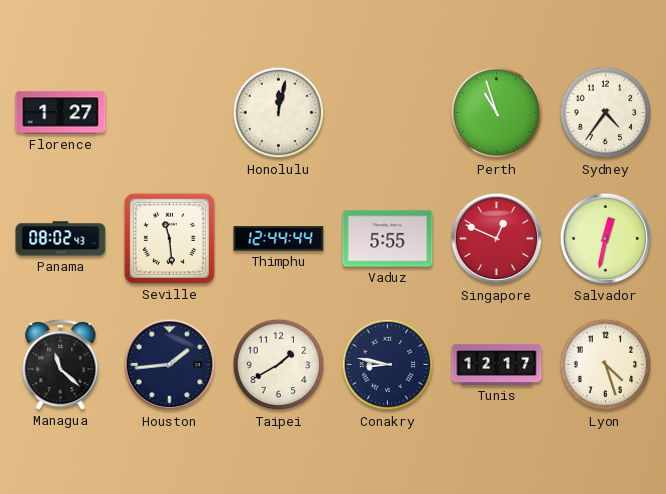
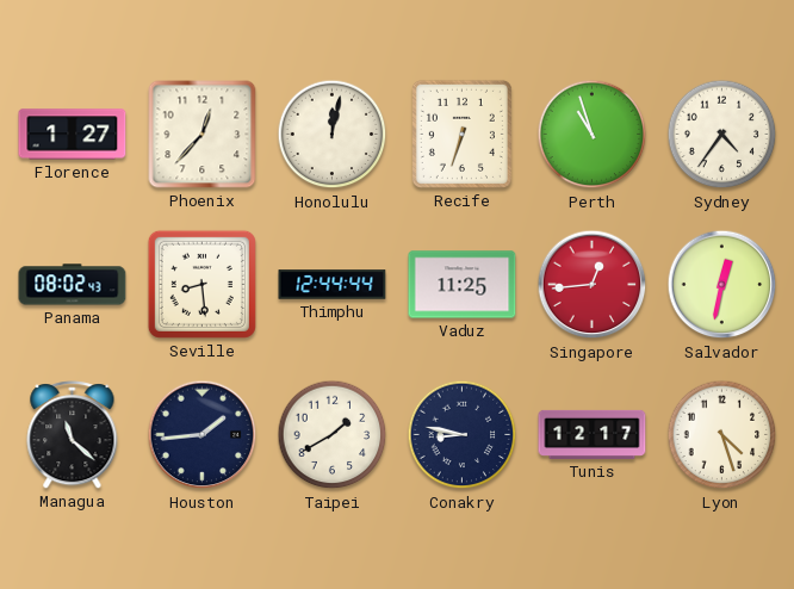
Phoenix: none -> 12:37 (203, 135)
Recife: none -> 6:33 (461, 134)
Seville: 11:29 -> 8:29 (201, 284)
Vaduz: 5:55 -> 11:25 (463, 285)
Singapore: 12:49 -> 12:44 (593, 285)
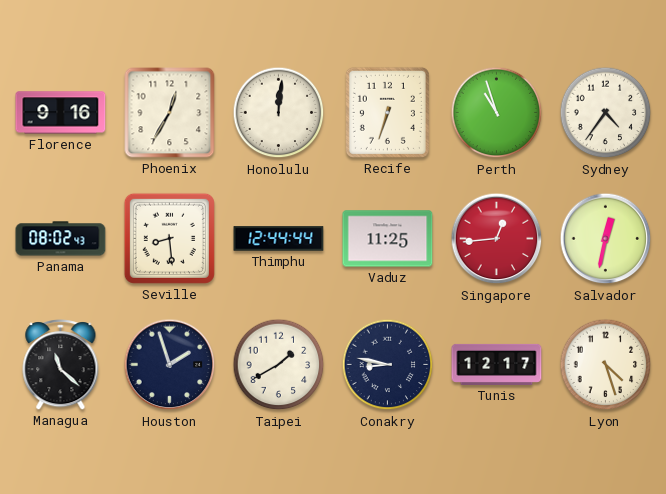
Florence: 1:27 -> 9:16 (61, 113)
Phoenix: 12:37 -> 12:35 (170, 113)
Honolulu: 12:02 -> 12:01 (279, 113)
Houston: 1:44 -> 1:57 (170, 365)
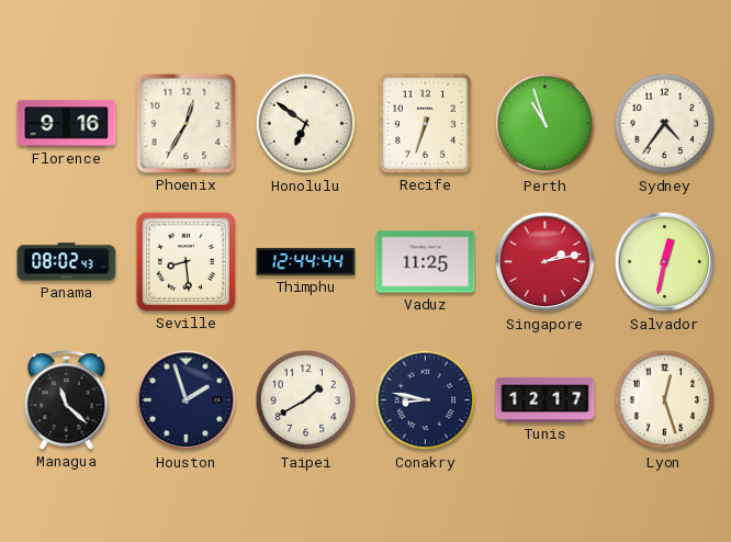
Honolulu: 12:01 -> 6:51 (306, 124)
Singapore: 12:44 -> 2:13 (546, 262)
Lyon: 4:27 -> 12:27 (665, 400)
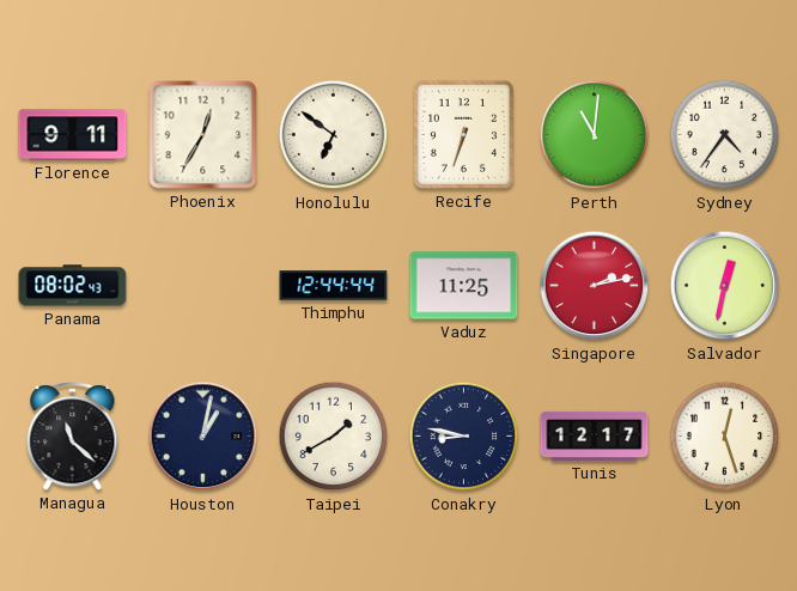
Florence: 9:16 -> 9:11 (73, 135)
Perth: 10:57 -> 11:01 (595, 135)
Seville: 8:29 -> none (185, 261)
Houston: 1:57 -> 1:02 (203, 437)
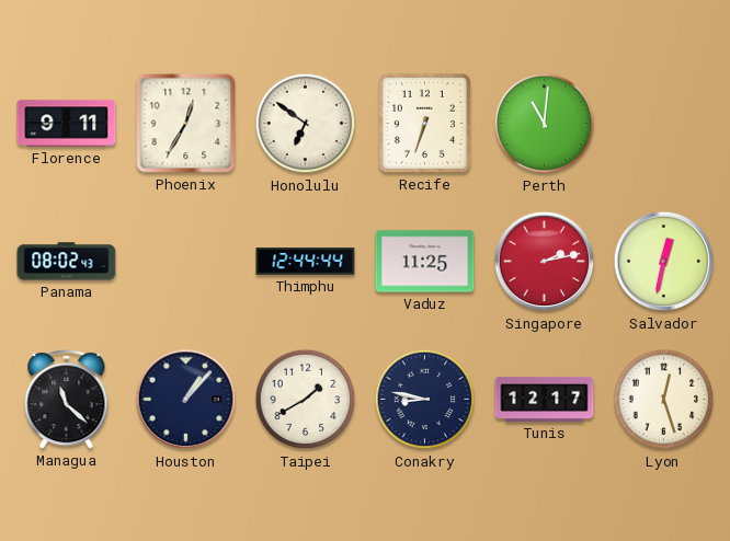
Sydney: 4:36 -> none (725, 135)
Houston: 1:02 -> 1:07 (186, 400)
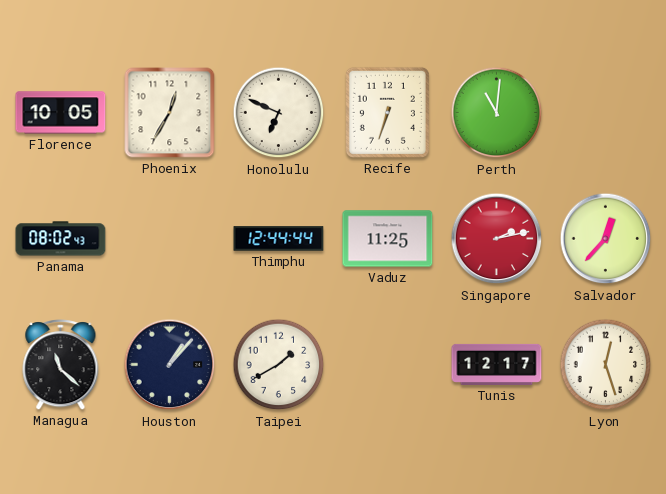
Florence: 9:11 -> 10:05 (61, 113)
Honolulu: 6:51 -> 6:49 (279, 113)
Salvador: 12:32 -> 12:37 (606, 239)
Conakry: 8:47 -> none (425, 400)
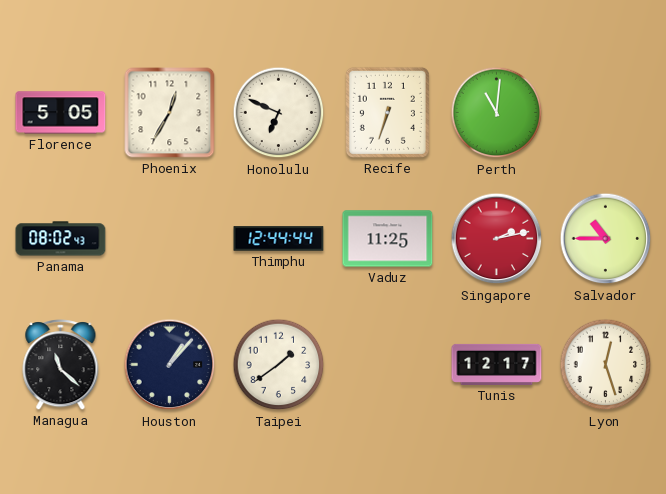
Florence: 10:05 -> 5:05 (61, 113)
Salvador: 12:37 -> 10:45 (606, 239)
Taipei: 1:40 -> 1:39 (279, 365)
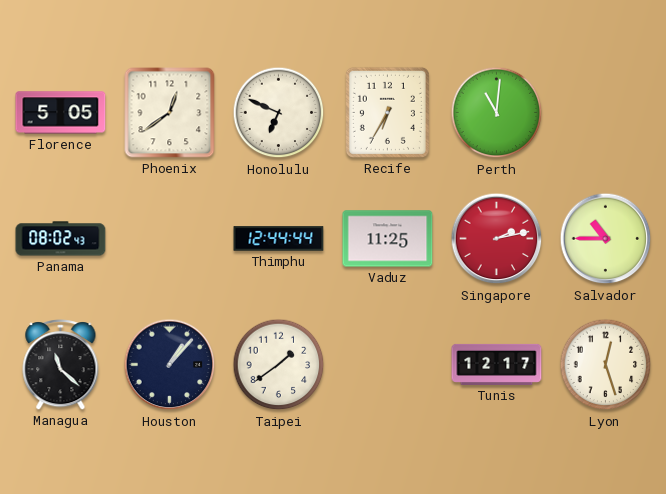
Phoenix: 12:35 -> 12:39 (170, 113)
Recife: 6:33 -> 6:35 (387, 112)
